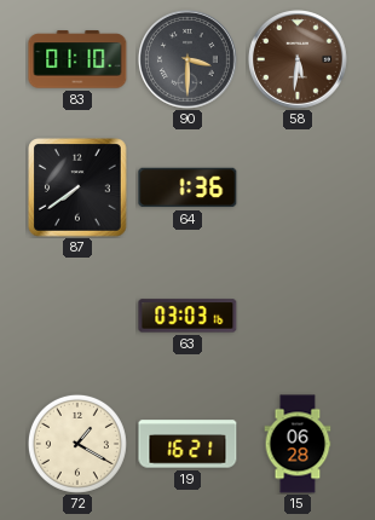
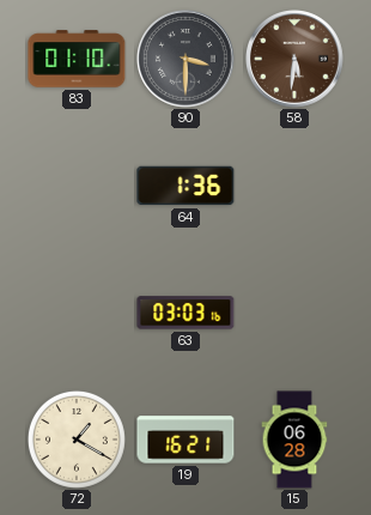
87: 7:39 -> none (77, 187)
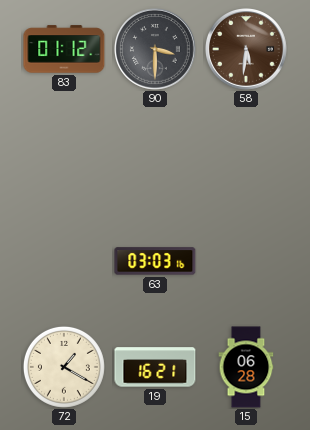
83: 01:10 -> 01:12 (64, 49)
64: 1:36 -> none (185, 186)
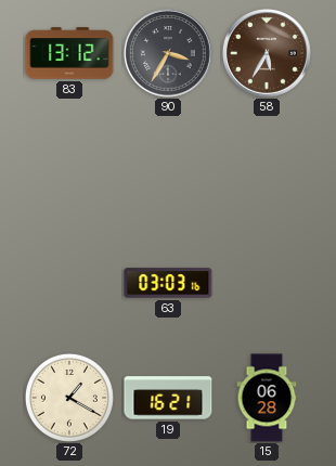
83: 01:12 -> 13:12 (69, 53)
90: 3:30 -> 3:35 (169, 54)
58: 5:31 -> 5:35 (268, 54)
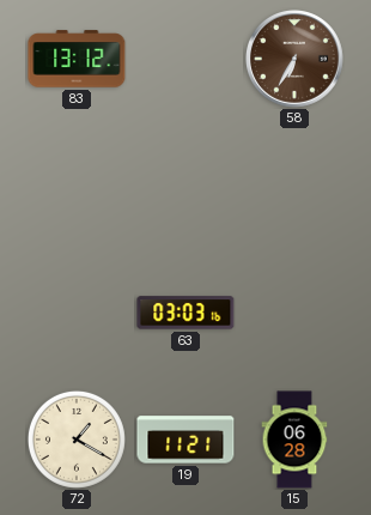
90: 3:35 -> none (169, 54)
58: 5:35 -> 6:35 (296, 60)
19: 16:21 -> 11:21 (185, 440)
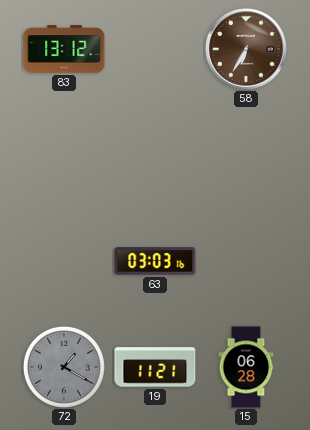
72 dial: cream -> grey (64, 367)
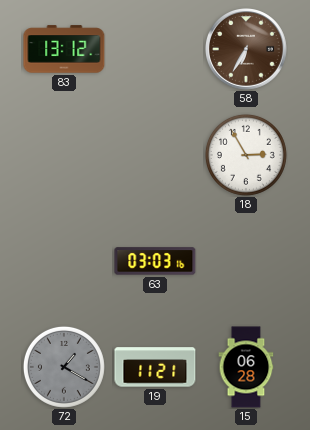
18: none -> 2:55 (246, 155)
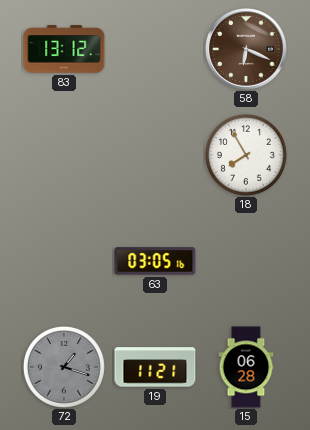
58: 6:35 -> 6:19 (247, 50)
18: 2:55 -> 7:55 (246, 155)
63: 03:03 -> 03:05 (155, 261)
72: 1:20 -> 1:18 (64, 367)
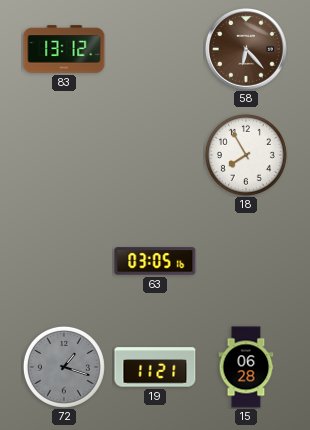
58: 6:19 -> 6:23 (247, 50)
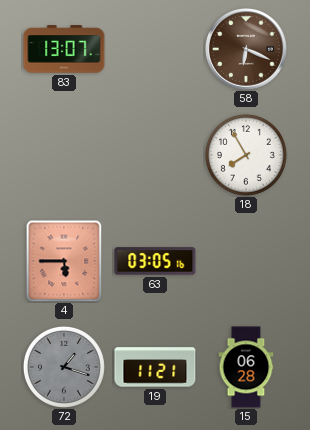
83: 13:12 -> 13:07 (64, 49)
58: 6:23 -> 6:19 (247, 50)
4: none -> 5:45 (64, 261)
